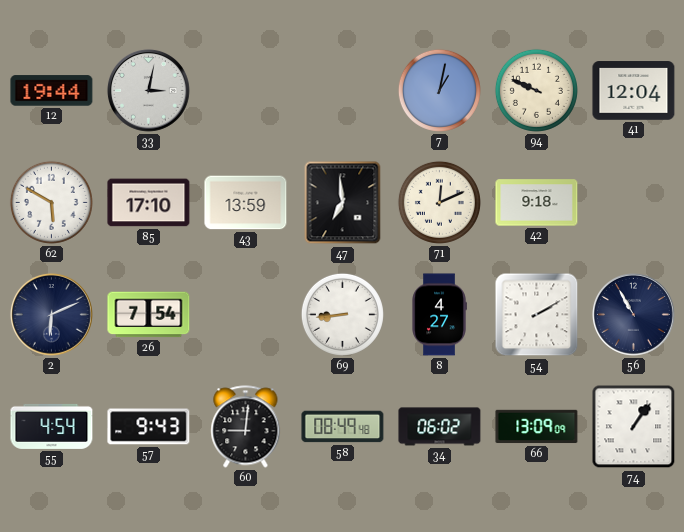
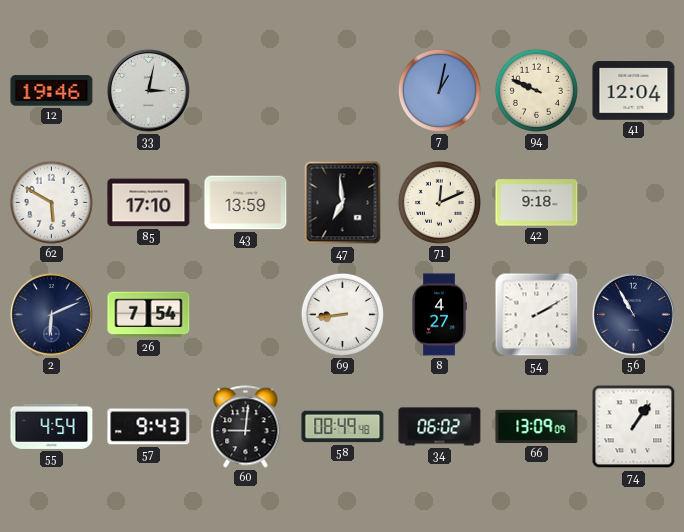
12: 19:44 -> 19:46 (52, 91)
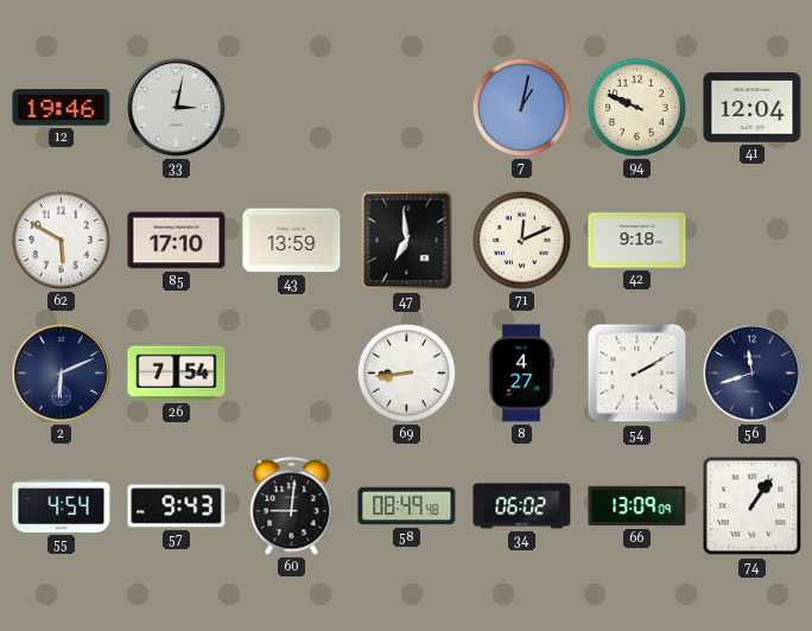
56: 10:55 -> 11:42 (751, 372)
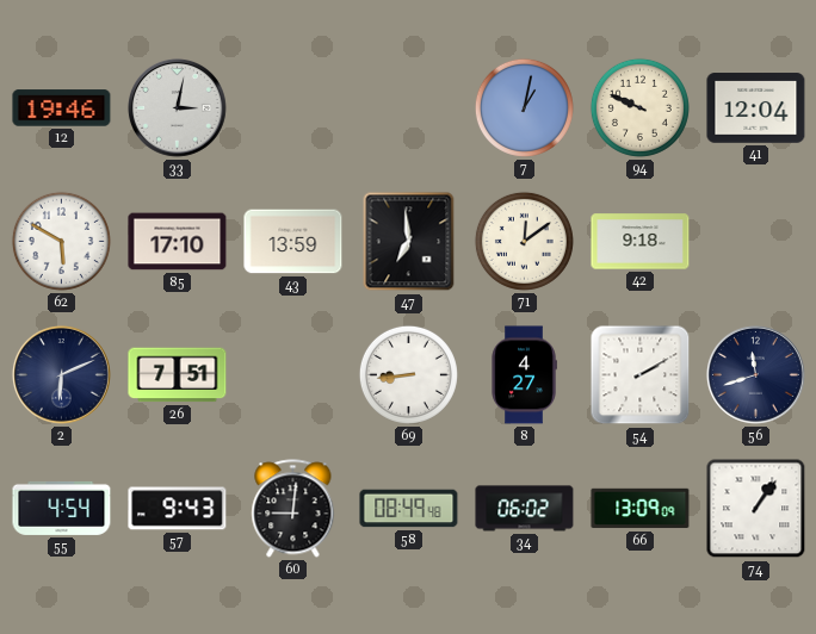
71: 12:11 -> 12:09 (524, 241)
26: 7:54 -> 7:51 (178, 375)
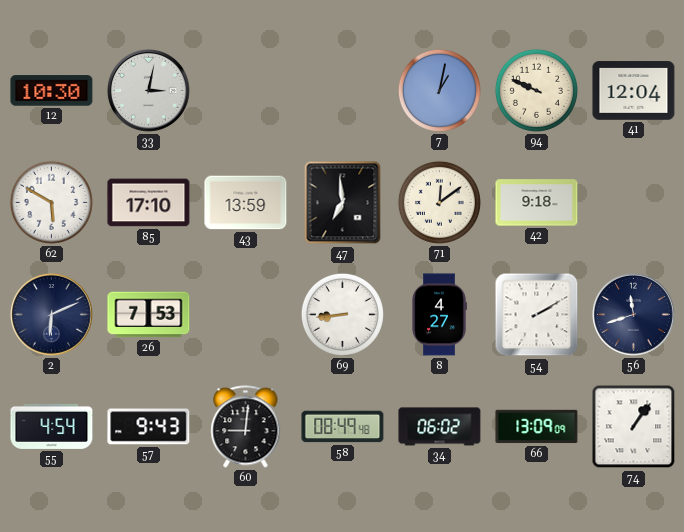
12: 19:46 -> 10:30 (52, 91)
26: 7:51 -> 7:53 (149, 315)
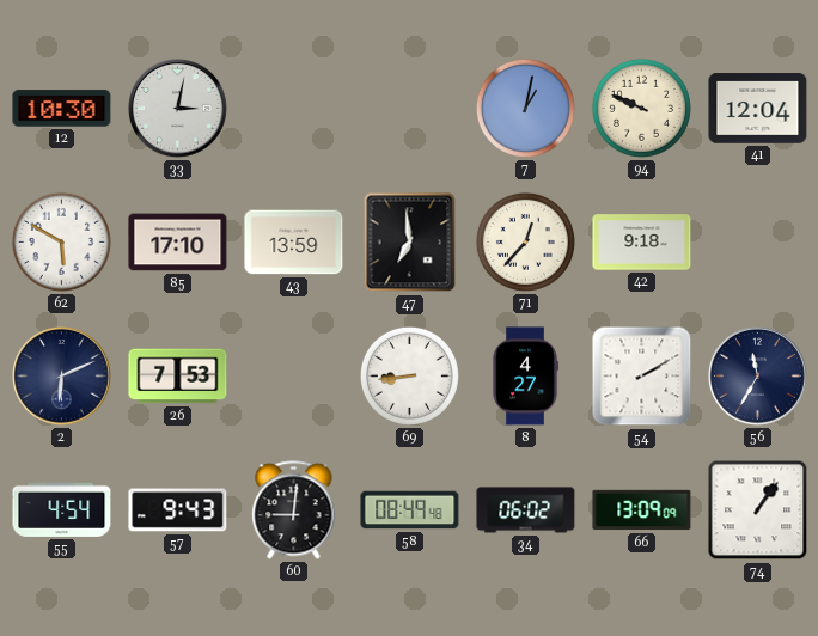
71: 12:09 -> 12:37 (525, 241)
56: 11:42 -> 11:35 (757, 375)
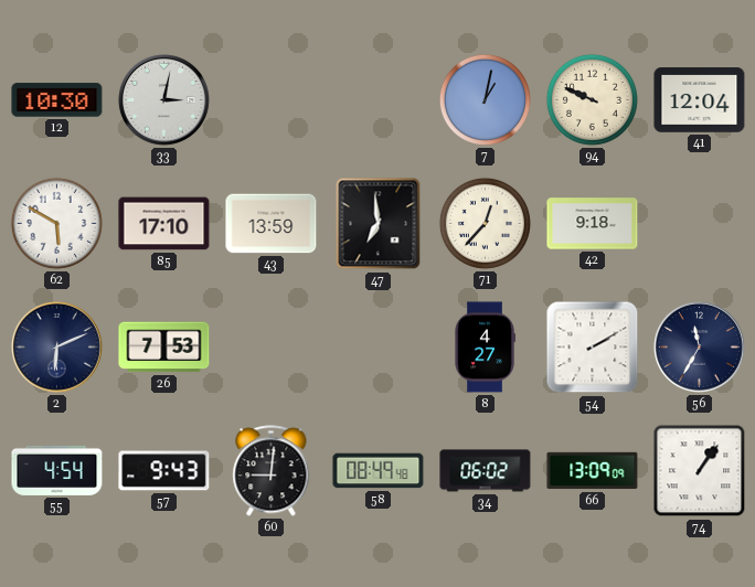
69: 8:44 -> none (409, 375)
